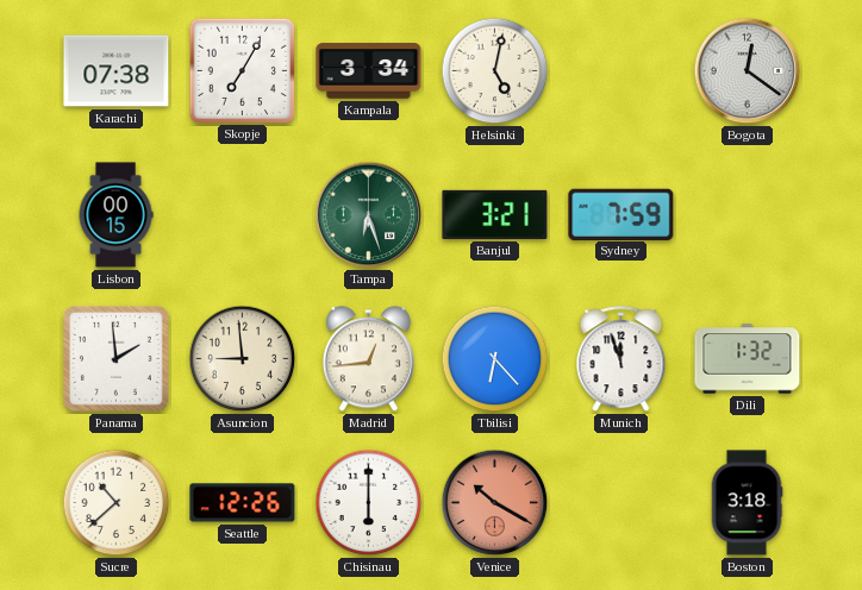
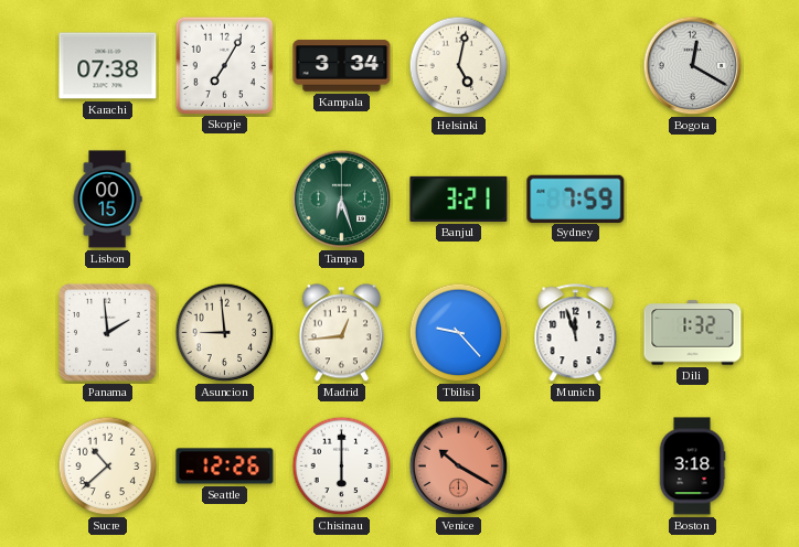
Bogota: 12:21 -> 12:20 (693, 66)
Tbilisi: 6:23 -> 9:23 (459, 333)
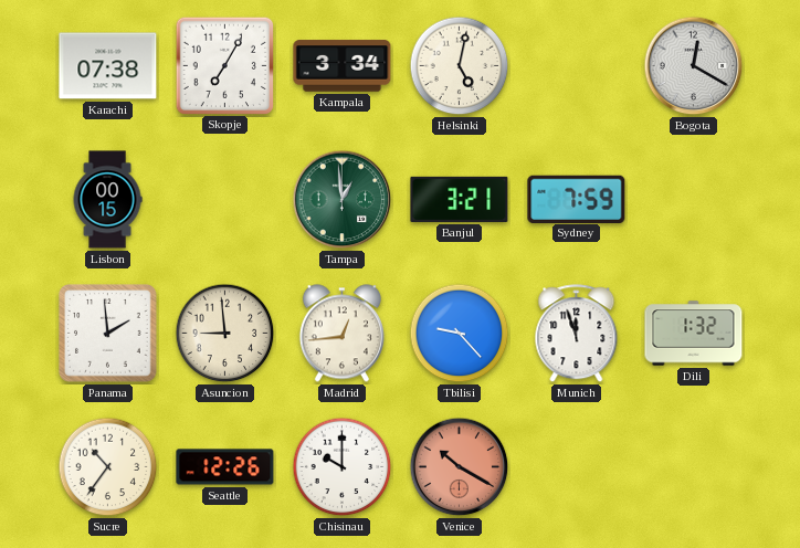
Tampa: 6:27 -> 12:59 (343, 200)
Sucre: 10:38 -> 10:36 (108, 467)
Chisinau: 6:00 -> 10:00 (343, 467)
Boston: 3:18 -> none (692, 466)
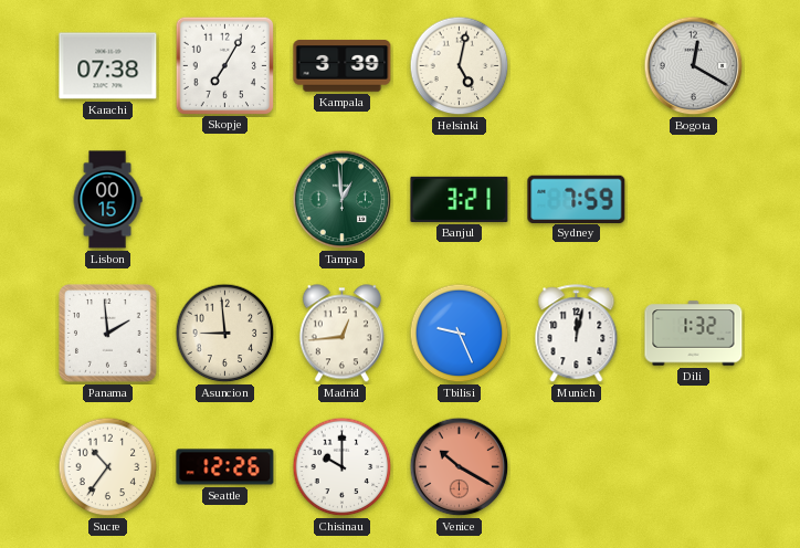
Kampala: 3:34 -> 3:39 (343, 66)
Tbilisi: 9:23 -> 9:26 (460, 334)
Munich: 11:57 -> 12:02 (577, 334)
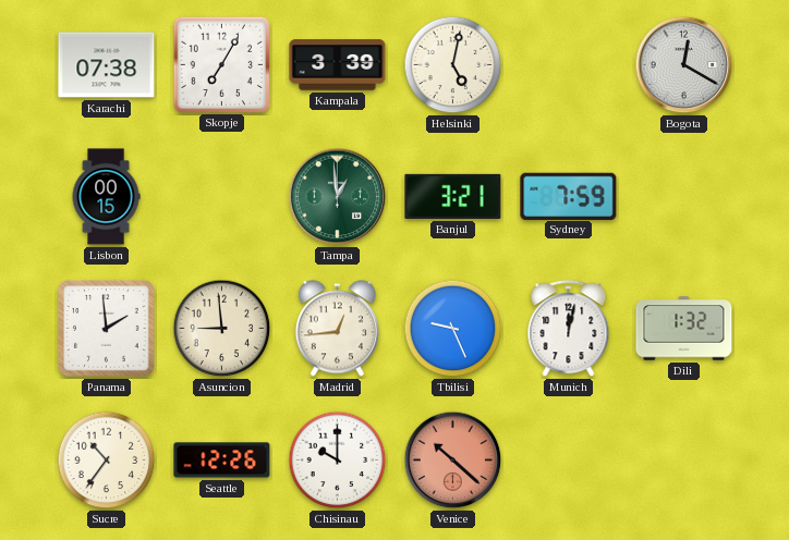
Venice: 10:20 -> 10:22 (453, 461)
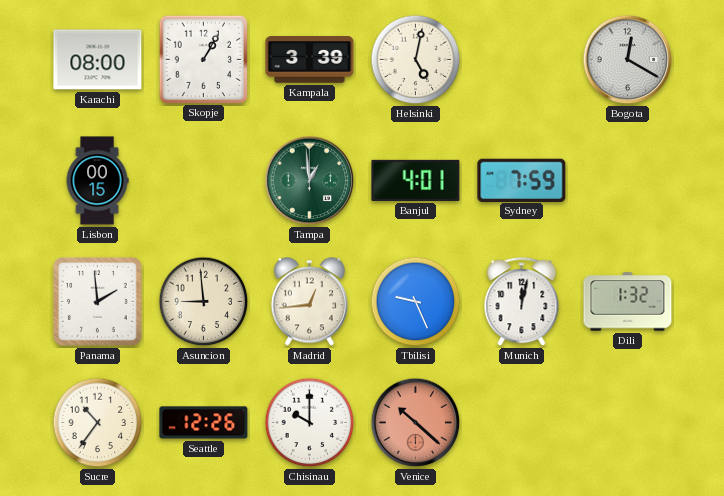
Karachi: 07:38 -> 08:00 (98, 60)
Skopje: 7:05 -> 1:05 (203, 59)
Banjul: 3:21 -> 4:01 (416, 180)
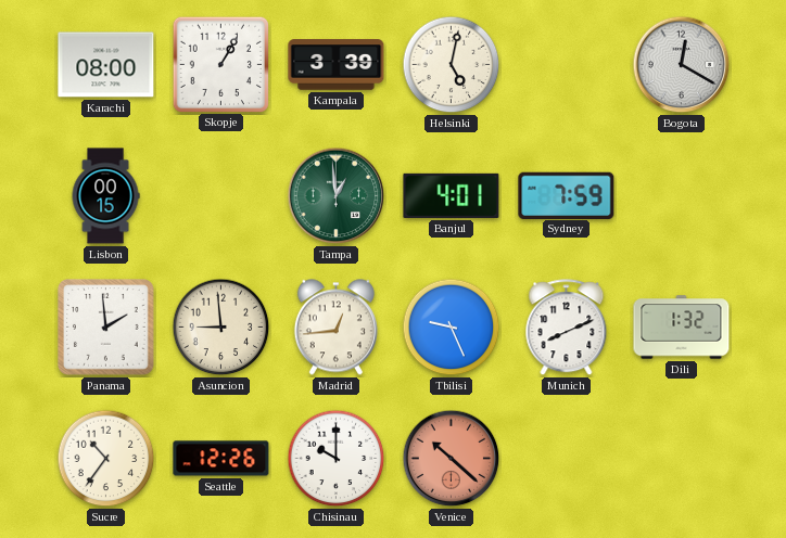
Munich: 12:02 -> 8:11 (567, 328)
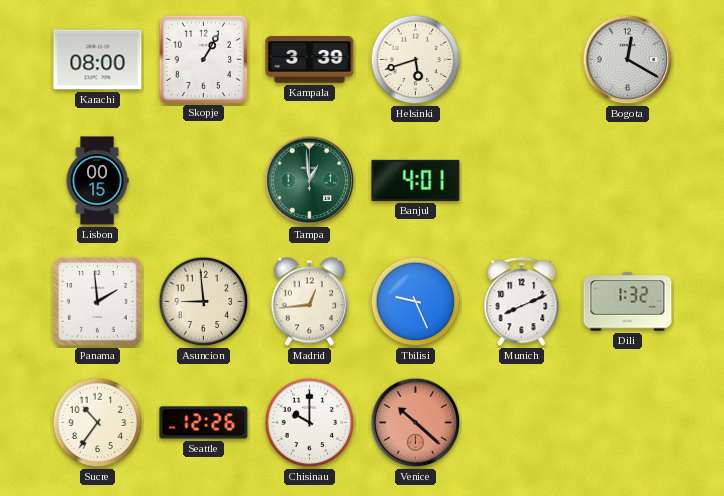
Helsinki: 5:02 -> 5:42 (416, 60)
Sydney: 7:59 -> none (567, 195)
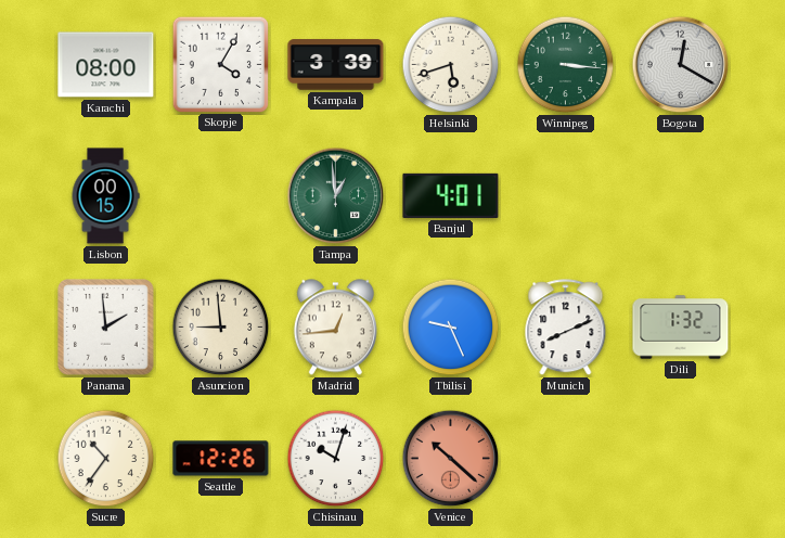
Skopje: 1:05 -> 4:05 (220, 64)
Winnipeg: none -> 3:16 (566, 65)
Chisinau: 10:00 -> 10:03 (336, 459)
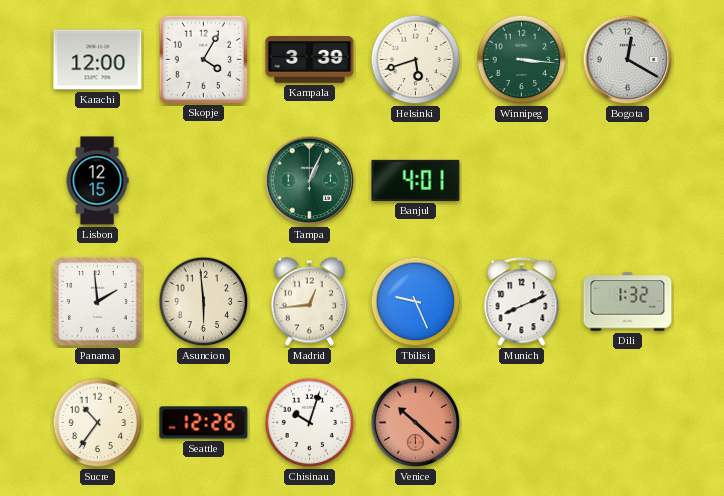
Karachi: 08:00 -> 12:00 (98, 60)
Lisbon: 00:15 -> 12:15 (97, 181)
Tampa: 12:59 -> 1:04 (310, 181)
Asuncion: 8:59 -> 5:59 (204, 302)
